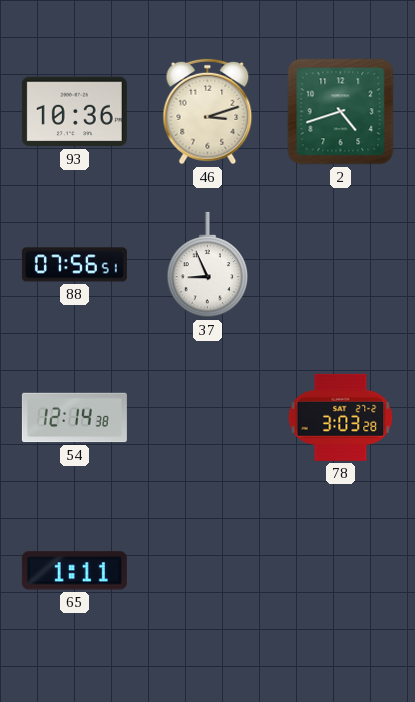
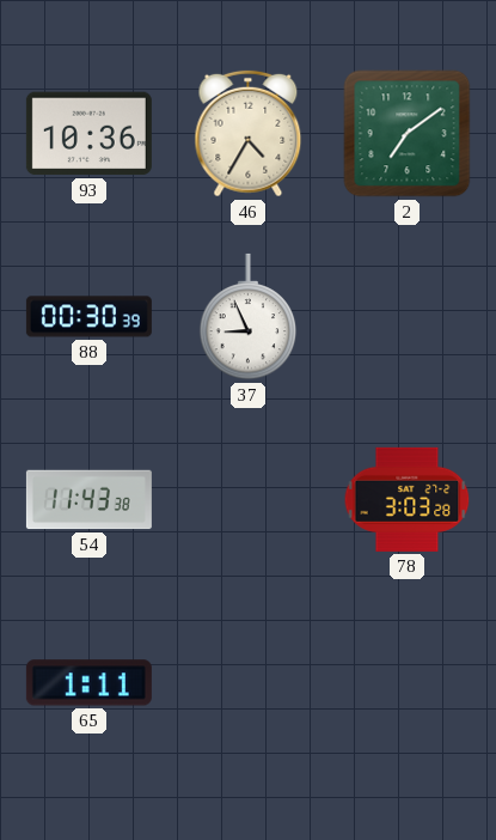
46: 3:12 -> 4:35 (249, 134)
2: 4:42 -> 7:09 (408, 134)
88: 07:56 -> 00:30 (88, 317)
54: 12:14 -> 11:43 (88, 500)
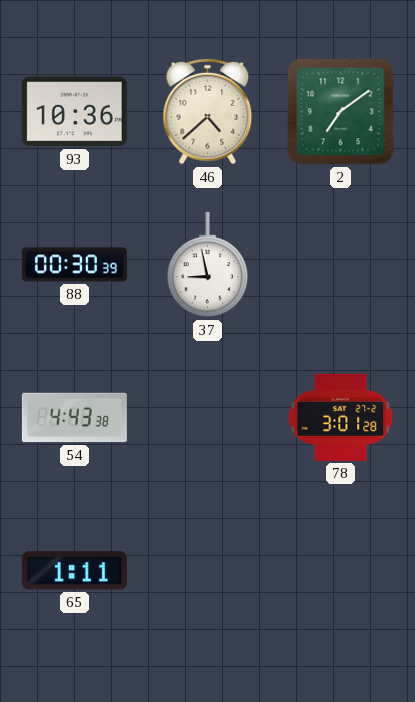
46: 4:35 -> 4:38 (208, 112)
37: 8:56 -> 8:58 (208, 265)
54: 11:43 -> 4:43 (74, 418)
78: 3:03 -> 3:01 (341, 417)
